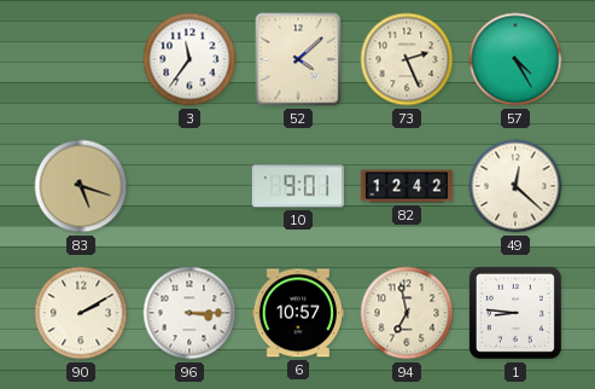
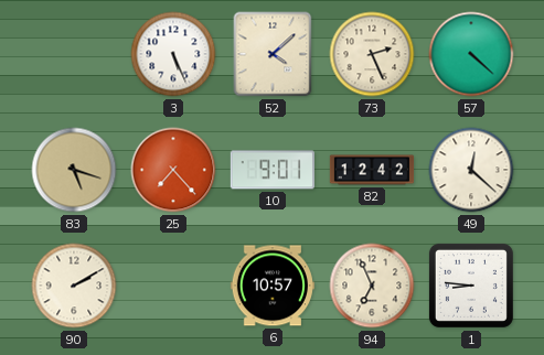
3: 11:36 -> 5:26 (173, 54)
57: 4:25 -> 4:22 (471, 54)
25: none -> 7:23 (173, 170)
96: 3:15 -> none (189, 313)
94: 6:58 -> 6:56 (372, 286)
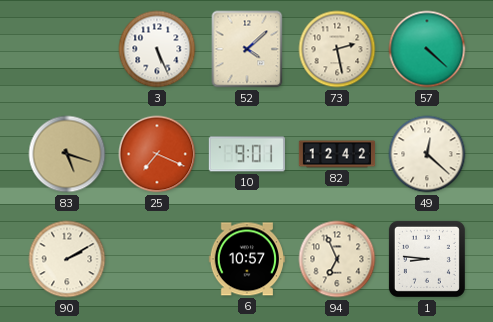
73: 2:26 -> 2:28 (337, 49)
25: 7:23 -> 7:19 (157, 154)
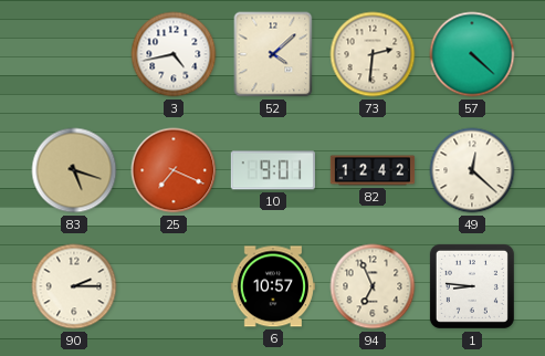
3: 5:26 -> 4:43 (174, 54)
73: 2:28 -> 2:31 (373, 54)
90: 2:10 -> 2:15 (74, 286)
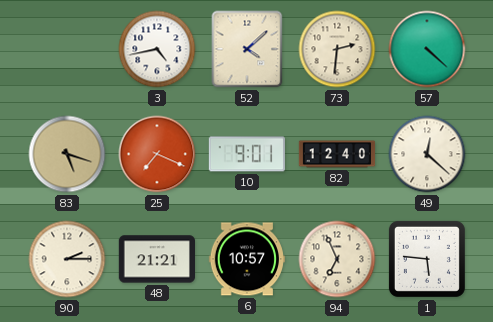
82: 12:42 -> 12:40 (337, 154)
48: none -> 21:21 (156, 259)
1: 8:46 -> 5:46 (427, 259)
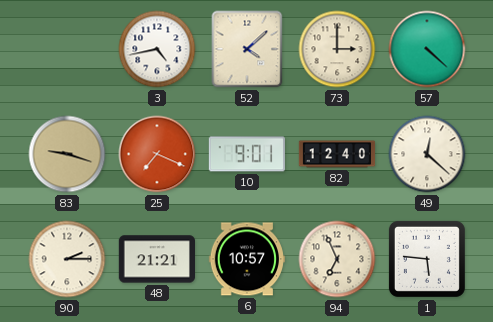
73: 2:31 -> 3:00 (337, 49)
83: 5:18 -> 9:18 (67, 154)
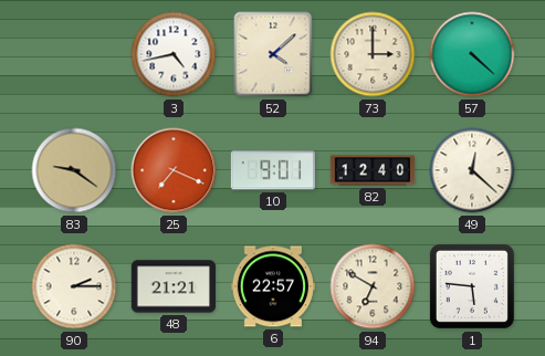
83: 9:18 -> 9:21 (74, 170)
6: 10:57 -> 22:57 (273, 286)
94: 6:56 -> 6:50 (373, 286)
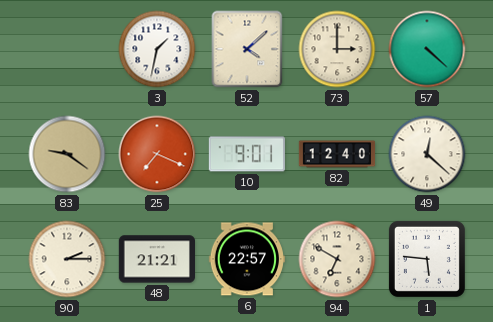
3: 4:43 -> 1:32 (157, 49)
